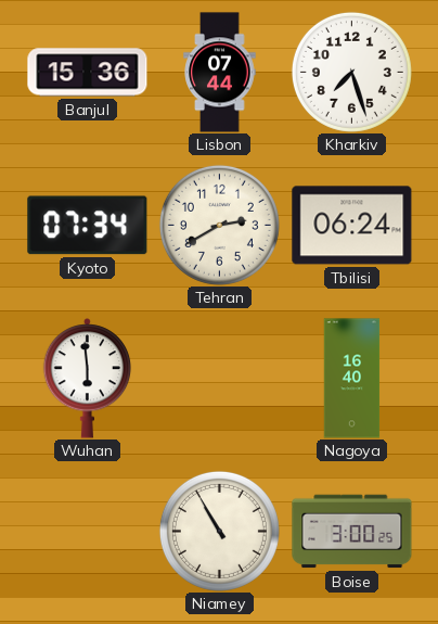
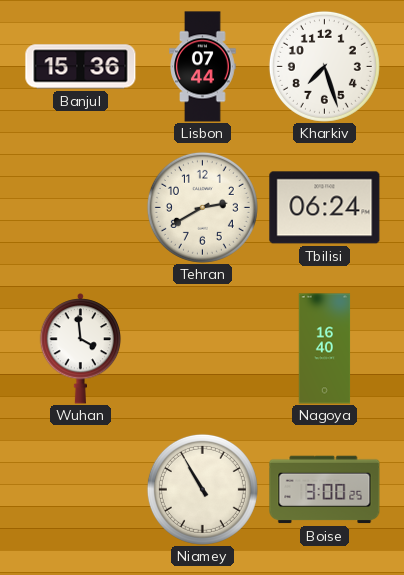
Kyoto: 07:34 -> none (88, 226)
Wuhan: 5:59 -> 3:59 (81, 349)
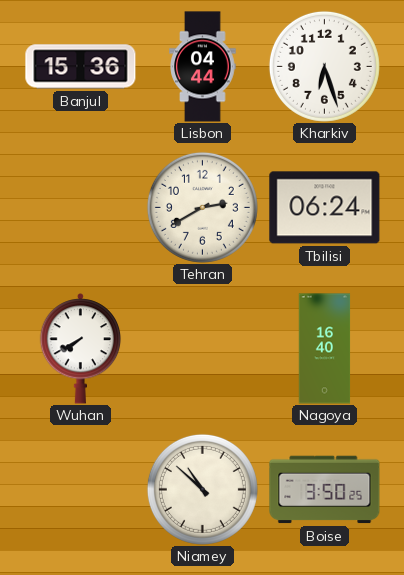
Lisbon: 07:44 -> 04:44 (203, 67)
Kharkiv: 7:27 -> 6:27 (324, 66)
Wuhan: 3:59 -> 7:40 (81, 349)
Niamey: 10:55 -> 10:52 (202, 489)
Boise: 3:00 -> 3:50 (325, 490)
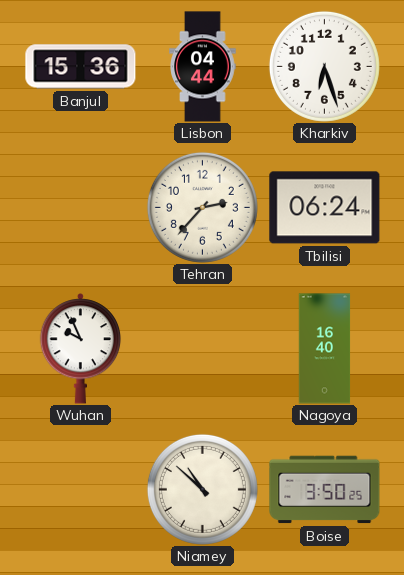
Tehran: 2:40 -> 2:37 (202, 207)
Wuhan: 7:40 -> 9:56 (81, 349)
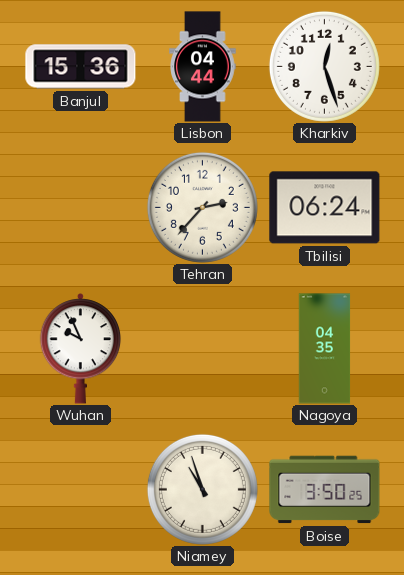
Kharkiv: 6:27 -> 12:27 (324, 66)
Nagoya: 16:40 -> 04:35 (325, 349)
Niamey: 10:52 -> 10:57 (202, 489)
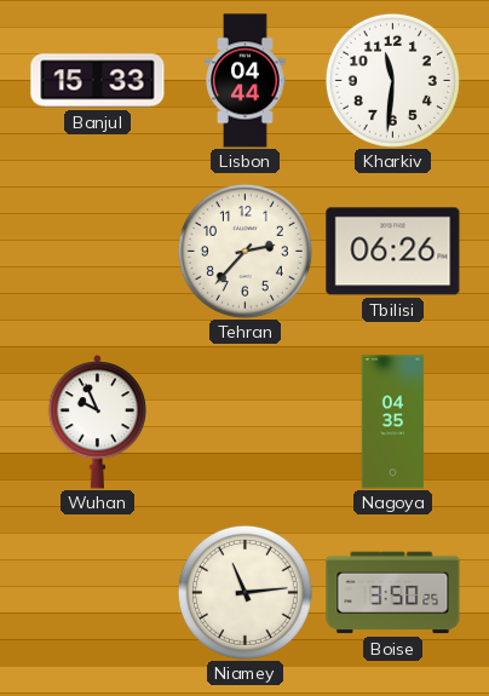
Banjul: 15:36 -> 15:33 (98, 81)
Kharkiv: 12:27 -> 11:31 (392, 80)
Tbilisi: 06:24 -> 06:26 (393, 252)
Niamey: 10:57 -> 11:14 (244, 592)
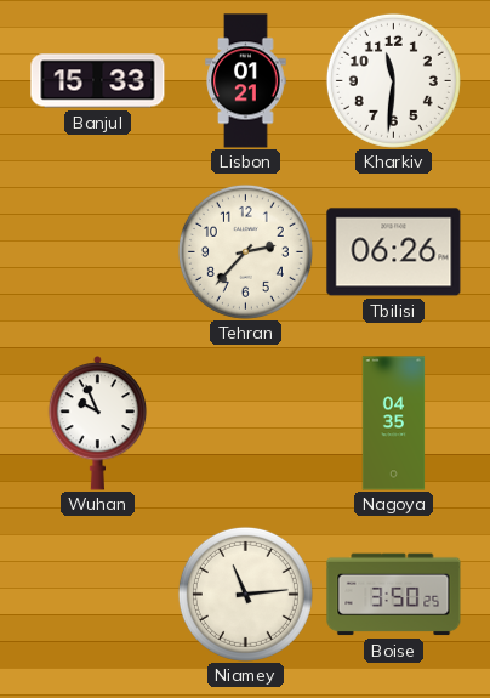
Lisbon: 04:44 -> 01:21 (246, 81)
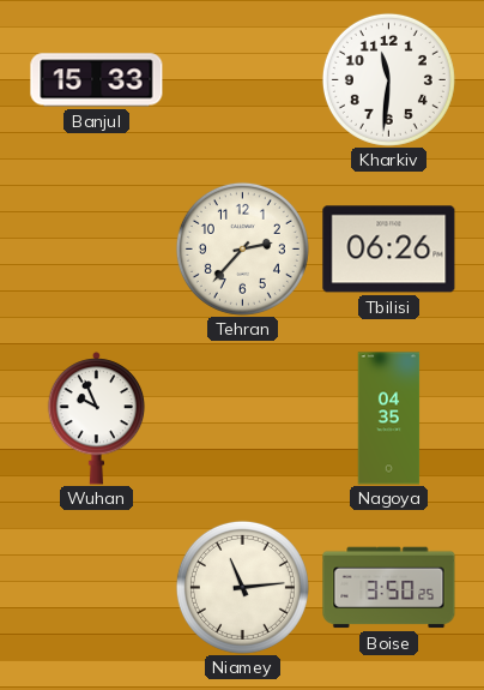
Lisbon: 01:21 -> none (246, 81)
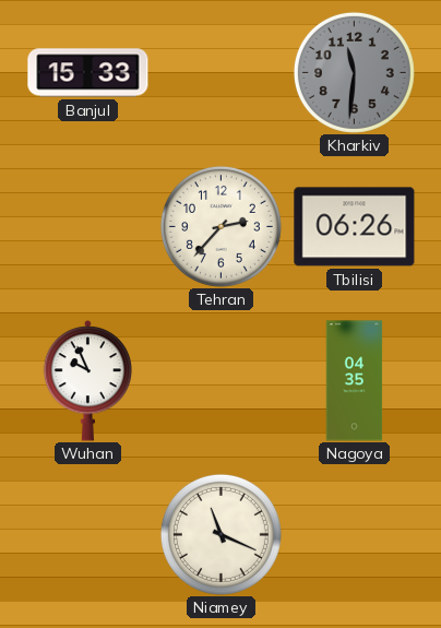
Kharkiv dial: white -> grey (354, 72)
Niamey: 11:14 -> 11:19 (221, 534)
Boise: 3:50 -> none (389, 588)
